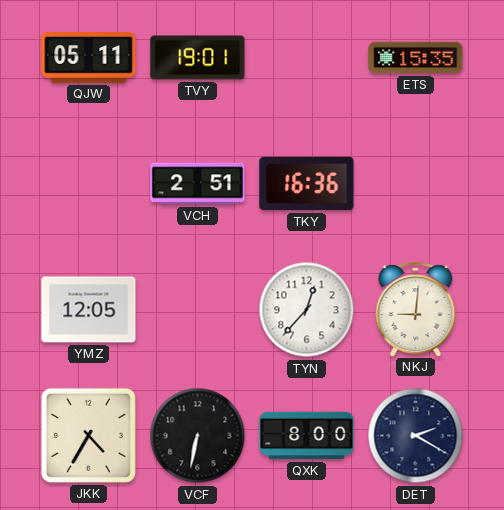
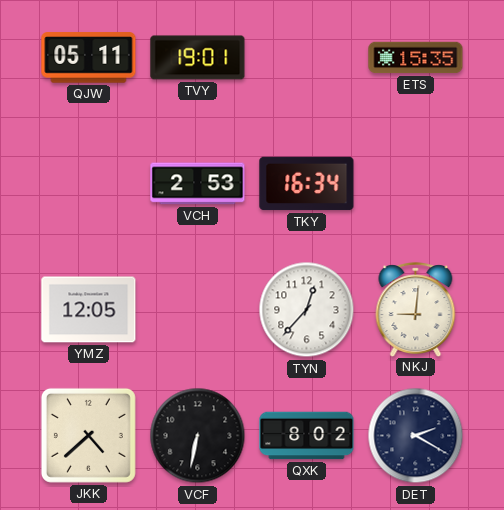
VCH: 2:51 -> 2:53 (198, 184)
TKY: 16:36 -> 16:34 (307, 184)
JKK: 4:35 -> 4:38 (88, 435)
QXK: 8:00 -> 8:02 (307, 436)
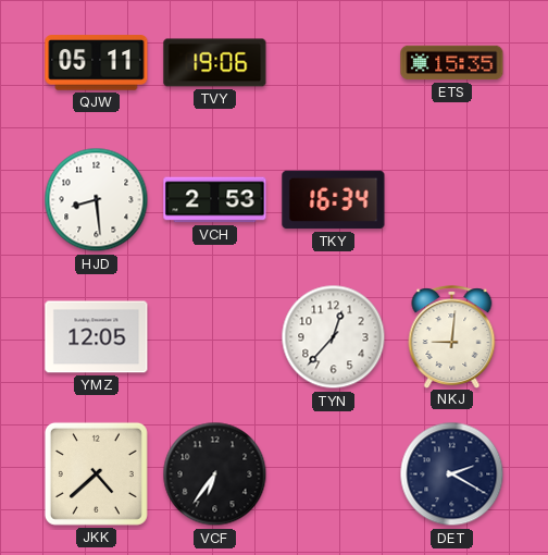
TVY: 19:01 -> 19:06 (215, 63)
HJD: none -> 8:29 (97, 200)
VCF: 6:32 -> 6:36 (215, 474)
QXK: 8:02 -> none (307, 436)
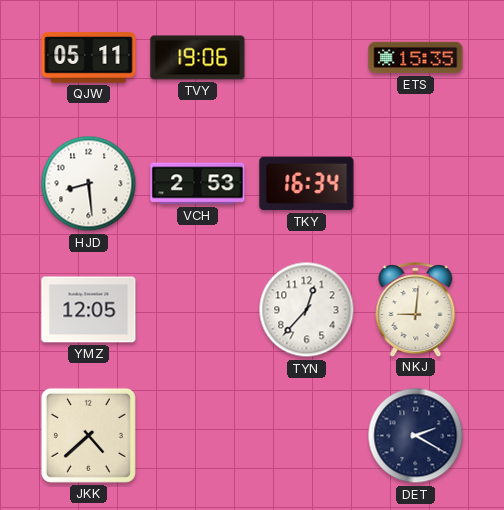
VCF: 6:36 -> none (215, 474)
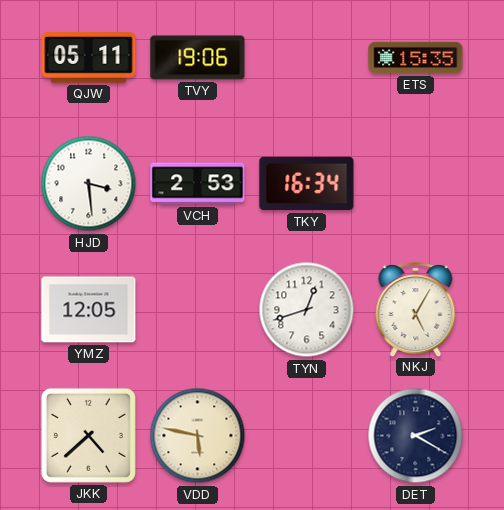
HJD: 8:29 -> 3:29 (89, 184)
TYN: 12:37 -> 12:42 (307, 310)
NKJ: 9:01 -> 5:05 (416, 309)
VDD: none -> 5:47 (198, 436)
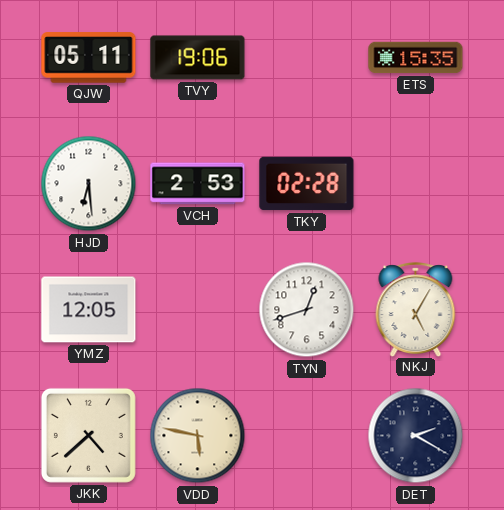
HJD: 3:29 -> 6:29 (89, 184)
TKY: 16:34 -> 02:28 (307, 184)
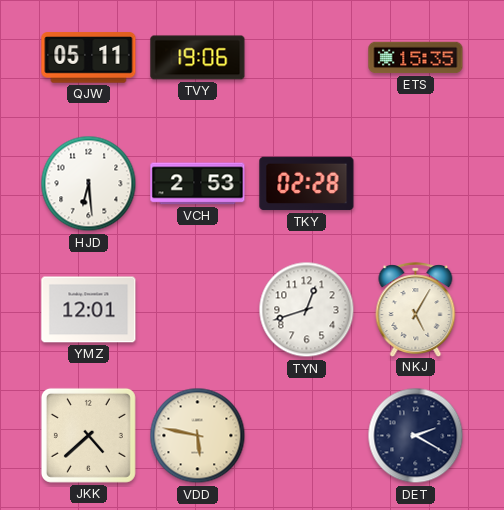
YMZ: 12:05 -> 12:01 (89, 310)
